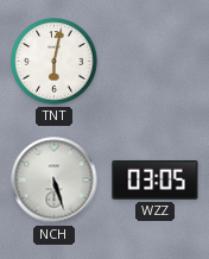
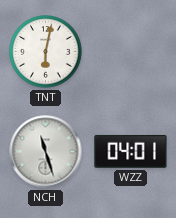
NCH: 5:27 -> 11:27 (46, 152)
WZZ: 03:05 -> 04:01 (131, 152)
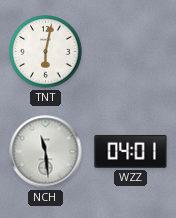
NCH: 11:27 -> 11:29 (46, 152)
